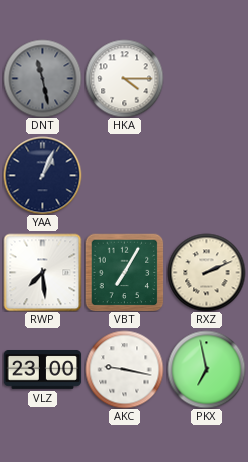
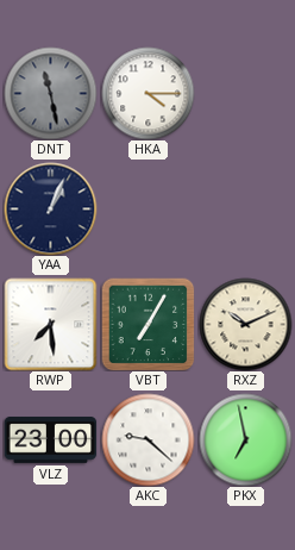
RXZ: 2:11 -> 10:11 (245, 324)
AKC: 9:17 -> 9:22 (147, 439)
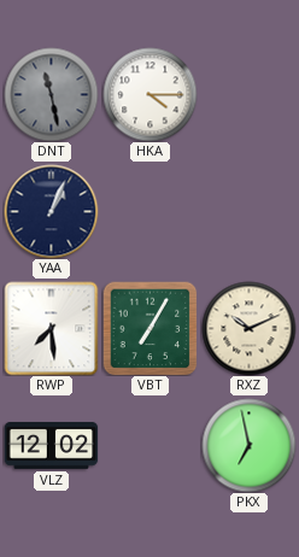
VLZ: 23:00 -> 12:02 (51, 445)
AKC: 9:22 -> none (147, 439)
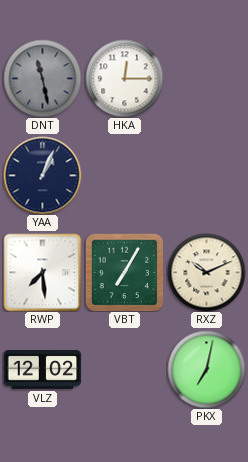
HKA: 4:15 -> 12:15 (124, 78)
PKX: 6:58 -> 7:02 (206, 369)
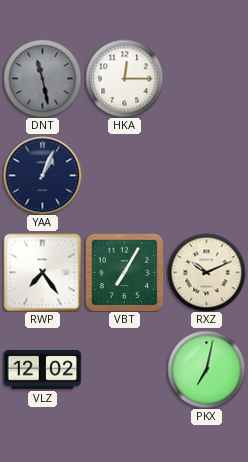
RWP: 7:29 -> 7:24 (42, 272)
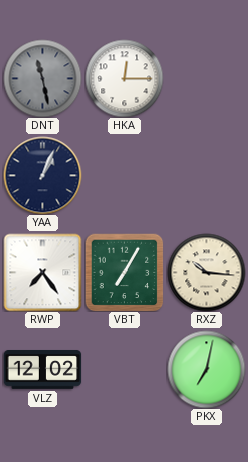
RXZ: 10:11 -> 10:16 (206, 272)
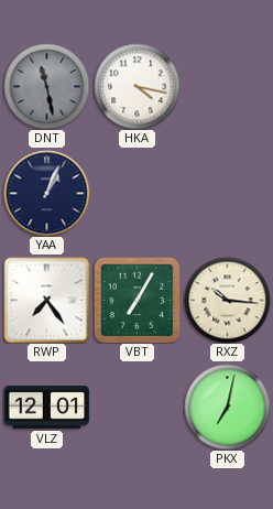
HKA: 12:15 -> 4:17 (136, 86)
VLZ: 12:02 -> 12:01 (46, 407)
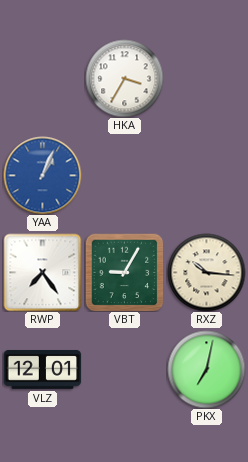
DNT: 11:28 -> none (46, 86)
HKA: 4:17 -> 3:35 (124, 78)
YAA dial: navy -> blue (42, 175)
VBT: 7:05 -> 9:05 (124, 272)
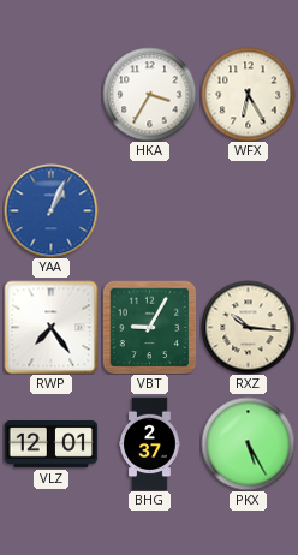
WFX: none -> 6:25 (248, 94)
BHG: none -> 2:37 (150, 443)
PKX: 7:02 -> 5:25 (248, 443)
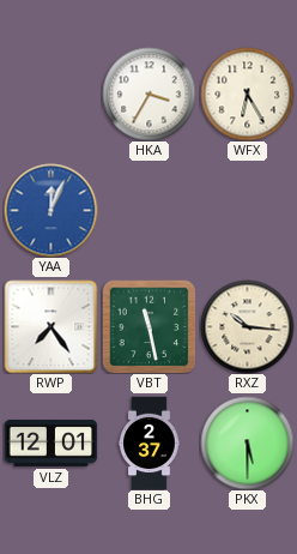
YAA: 1:04 -> 12:04 (50, 210)
VBT: 9:05 -> 11:28 (148, 326)
PKX: 5:25 -> 5:30 (247, 442)
